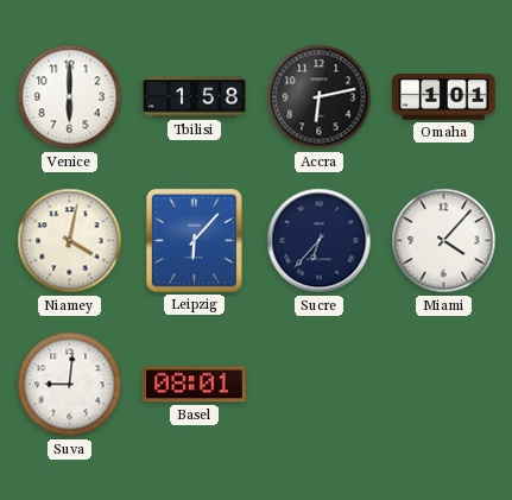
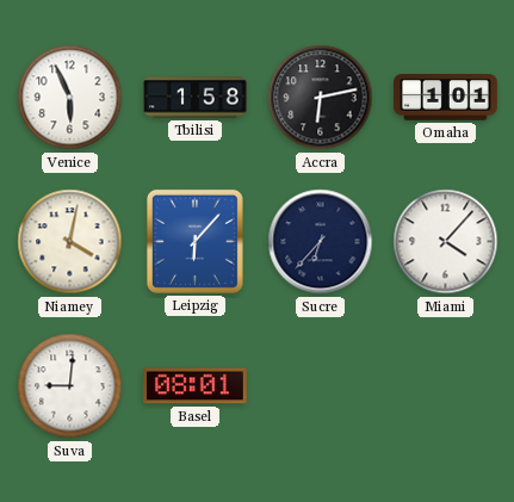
Venice: 6:00 -> 5:56 (70, 98)
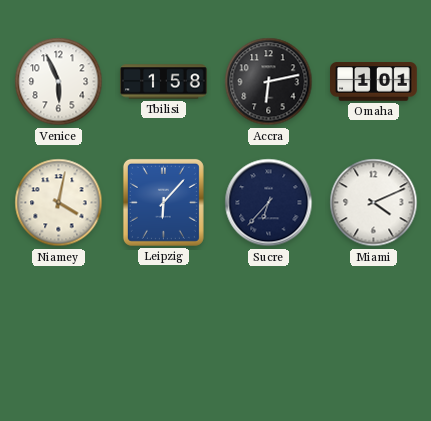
Miami: 4:07 -> 4:11 (374, 203)
Suva: 9:01 -> none (70, 386)
Basel: 08:01 -> none (196, 386)
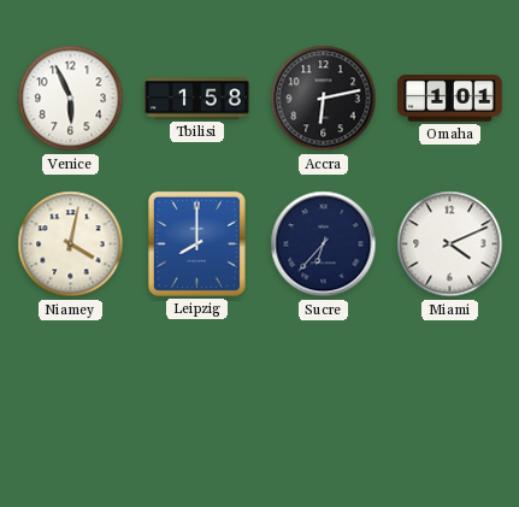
Leipzig: 6:07 -> 8:00 (196, 243)
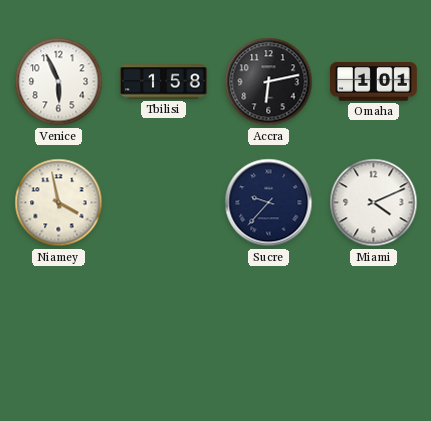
Niamey: 4:02 -> 3:58 (59, 203)
Leipzig: 8:00 -> none (196, 243)
Sucre: 6:37 -> 9:37 (269, 203)
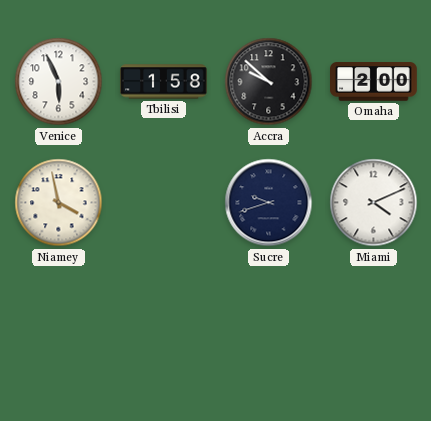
Accra: 6:13 -> 9:52 (269, 82)
Omaha: 1:01 -> 2:00 (374, 82)
Sucre: 9:37 -> 9:42 (269, 203)
